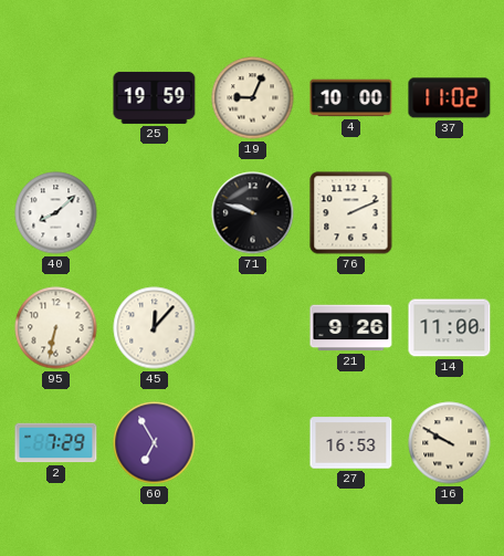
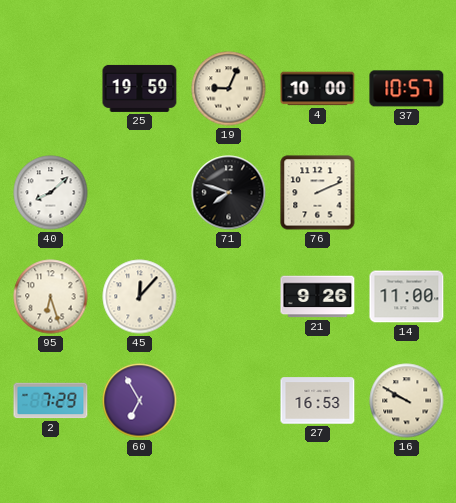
37: 11:02 -> 10:57 (407, 89)
71: 9:48 -> 7:48 (229, 193)
95: 6:32 -> 6:27 (51, 297)
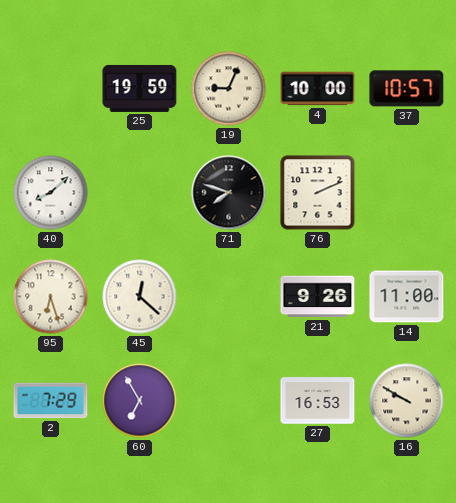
45: 12:07 -> 12:22 (140, 297)
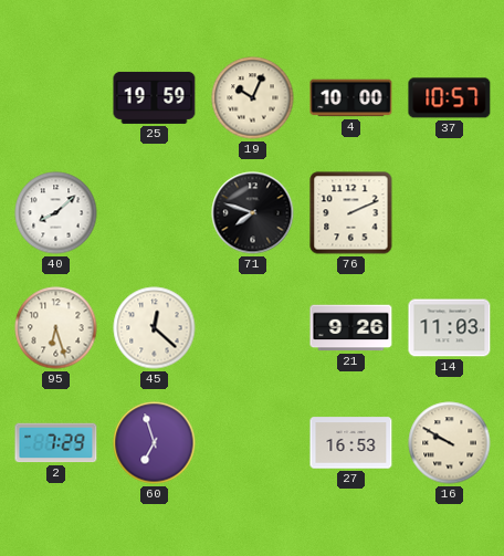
19: 9:04 -> 10:04 (253, 98)
14: 11:00 -> 11:03 (450, 328)
60: 6:55 -> 6:57 (155, 443)
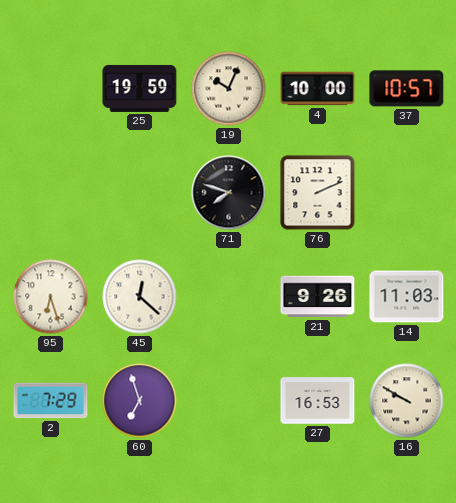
40: 8:08 -> none (56, 213)
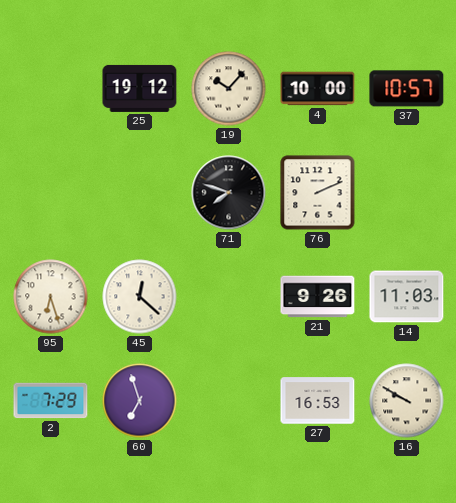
25: 19:59 -> 19:12 (140, 88)
19: 10:04 -> 10:07 (229, 89)
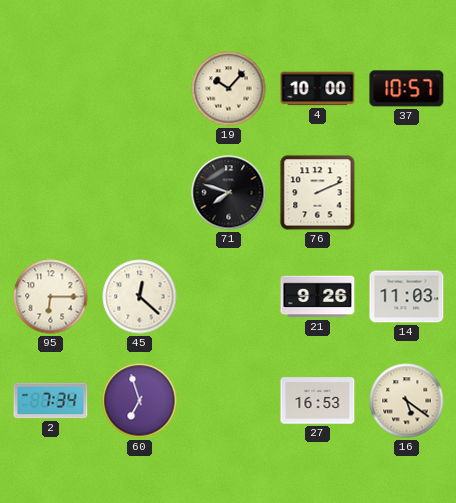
25: 19:12 -> none (140, 88)
95: 6:27 -> 6:15 (51, 297)
2: 7:29 -> 7:34 (51, 401)
16: 9:50 -> 5:21 (407, 401)
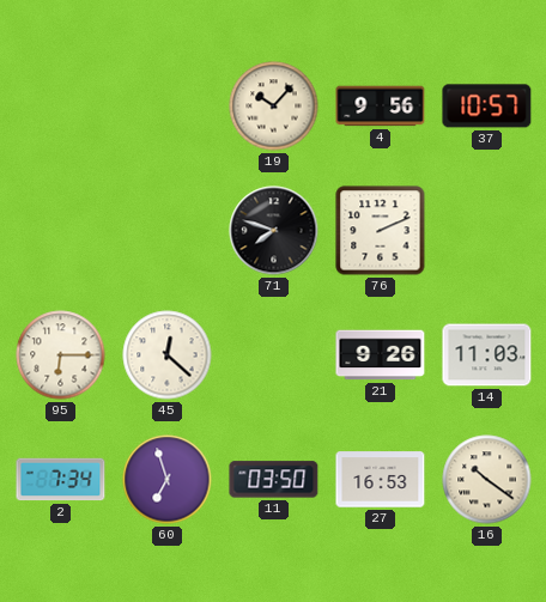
4: 10:00 -> 9:56 (381, 107)
11: none -> 03:50 (274, 480)
16: 5:21 -> 10:21 (487, 480)
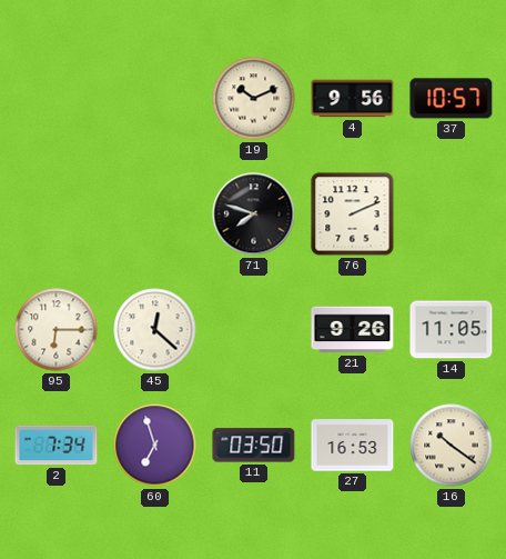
19: 10:07 -> 10:11 (254, 99)
14: 11:03 -> 11:05 (452, 330)
